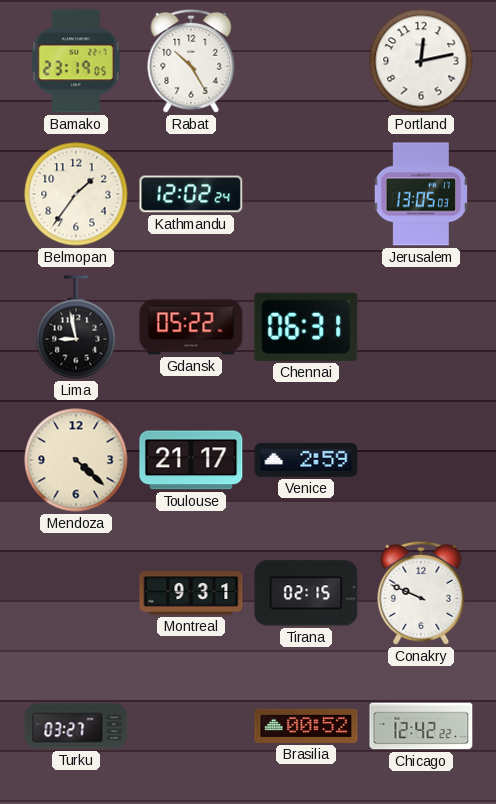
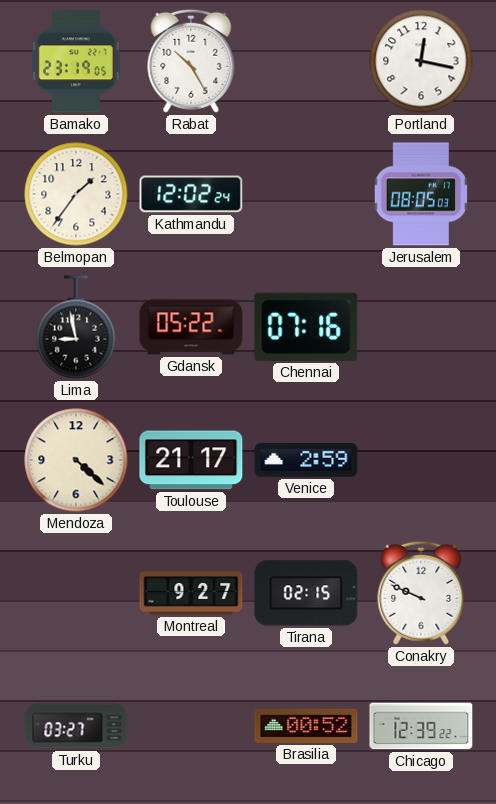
Portland: 12:13 -> 12:17 (421, 61)
Jerusalem: 13:05 -> 08:05 (421, 194)
Chennai: 06:31 -> 07:16 (306, 327)
Montreal: 9:31 -> 9:27 (191, 593)
Chicago: 12:42 -> 12:39 (421, 726)
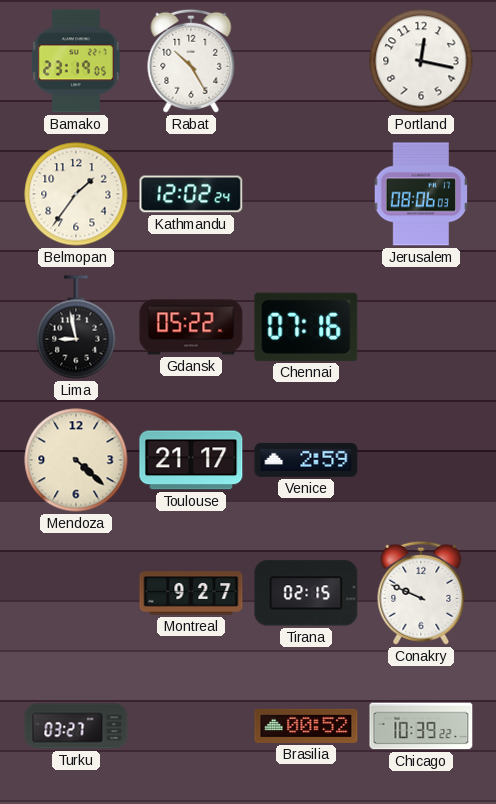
Jerusalem: 08:05 -> 08:06 (421, 194)
Chicago: 12:39 -> 10:39 (421, 726)
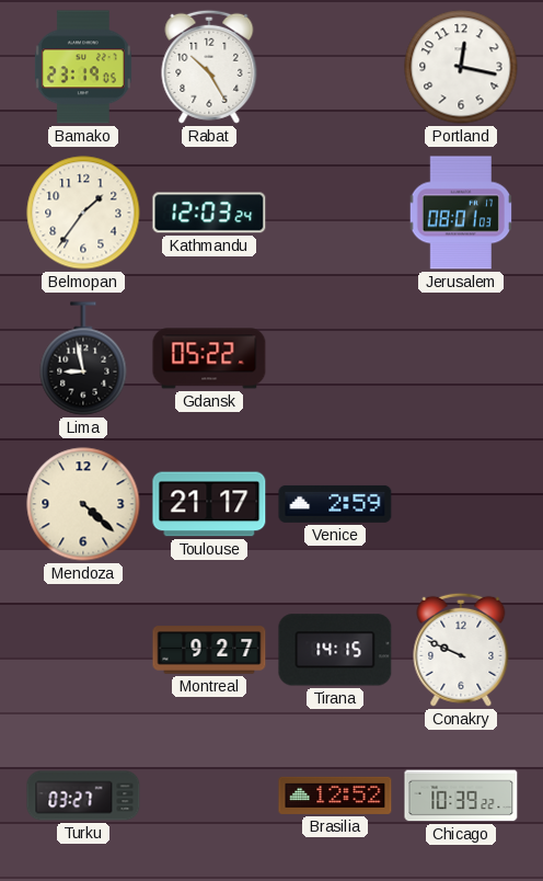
Kathmandu: 12:02 -> 12:03 (209, 213)
Jerusalem: 08:06 -> 08:01 (461, 213)
Chennai: 07:16 -> none (306, 327)
Tirana: 02:15 -> 14:15 (335, 650)
Brasilia: 00:52 -> 12:52 (335, 796)
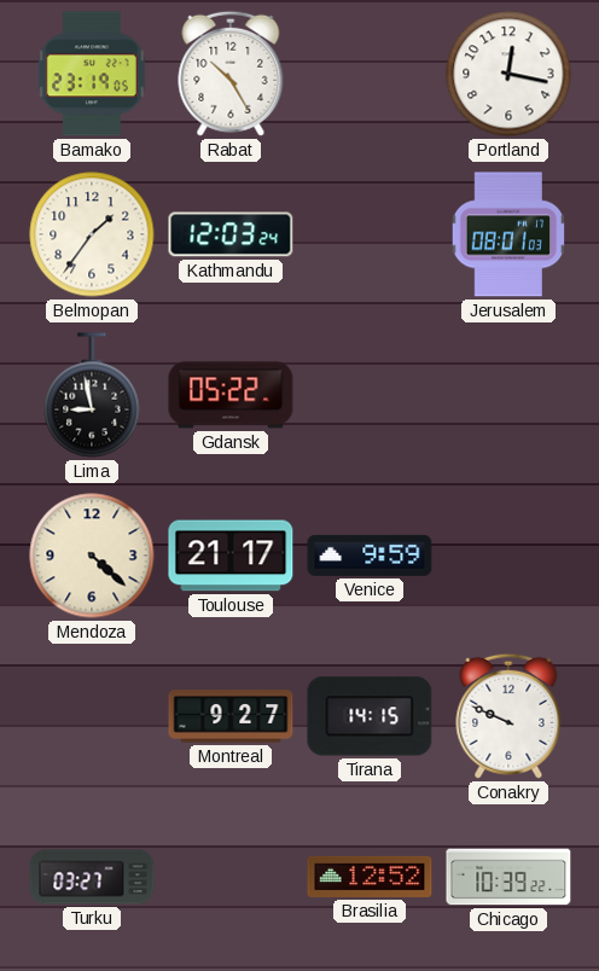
Venice: 2:59 -> 9:59 (370, 556)
